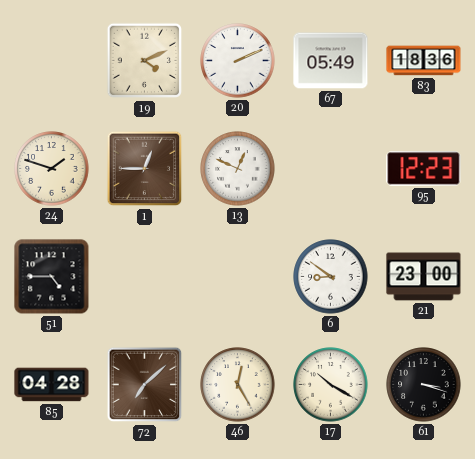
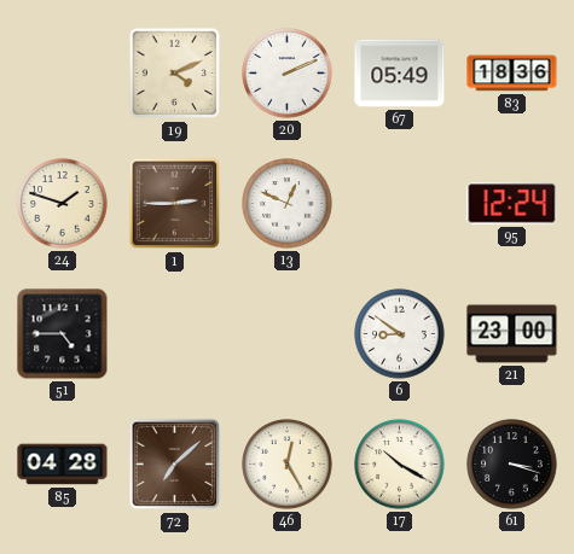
1: 12:45 -> 2:45 (175, 204)
95: 12:23 -> 12:24 (512, 204)
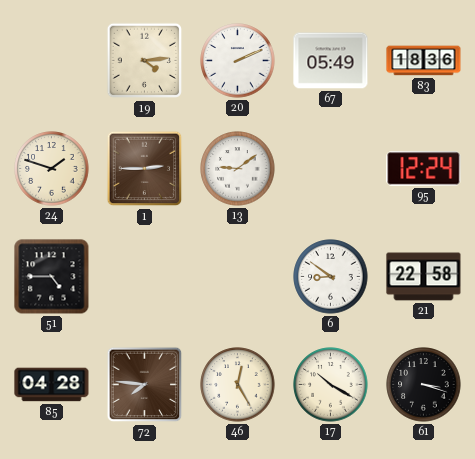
19: 4:11 -> 4:14 (145, 61)
13: 12:49 -> 9:09 (238, 169)
21: 23:00 -> 22:58 (424, 277)
72: 7:08 -> 7:46 (145, 385)
